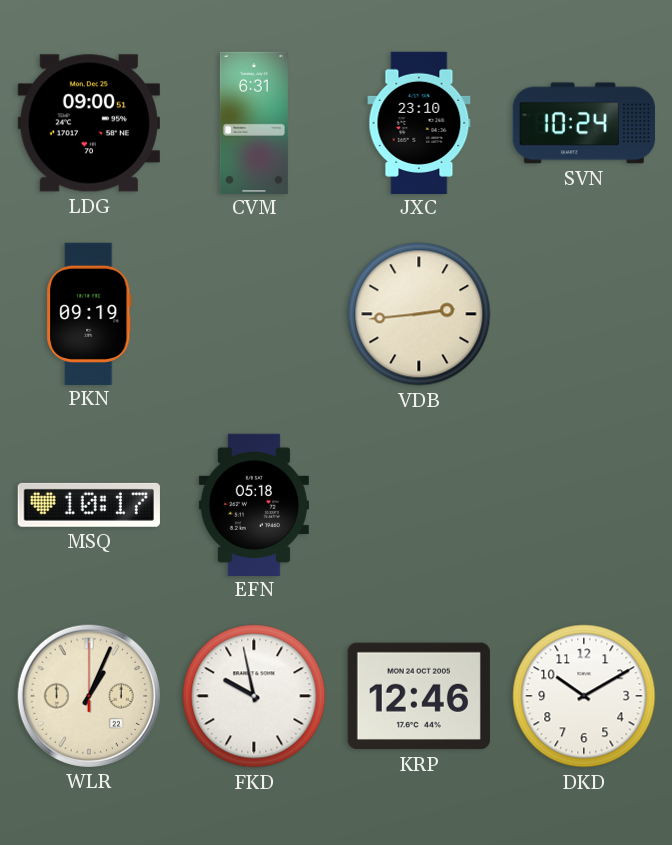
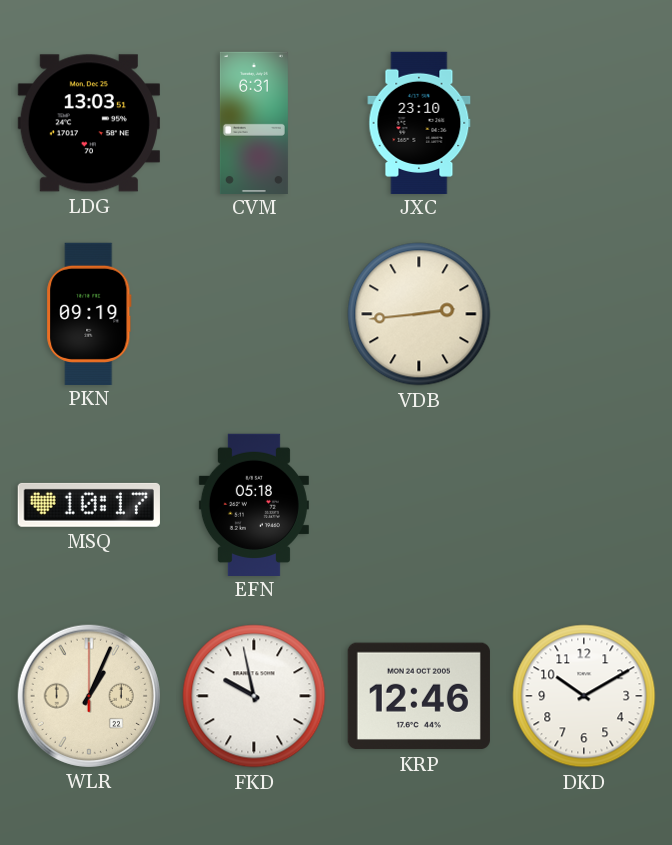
LDG: 09:00 -> 13:03 (89, 123)
SVN: 10:24 -> none (583, 123)
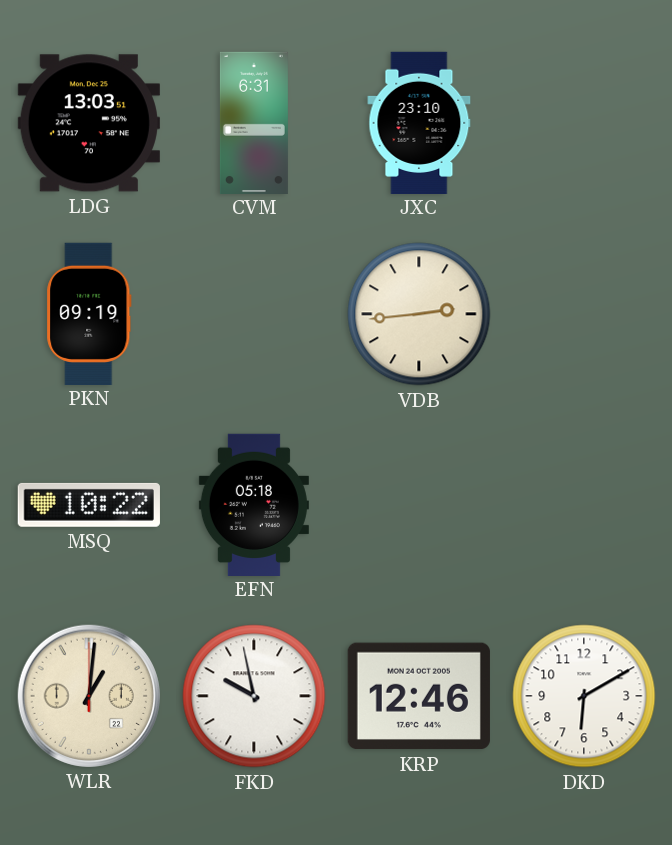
MSQ: 10:17 -> 10:22 (89, 505)
WLR: 1:04 -> 1:01 (89, 696)
DKD: 10:10 -> 6:10 (584, 696)
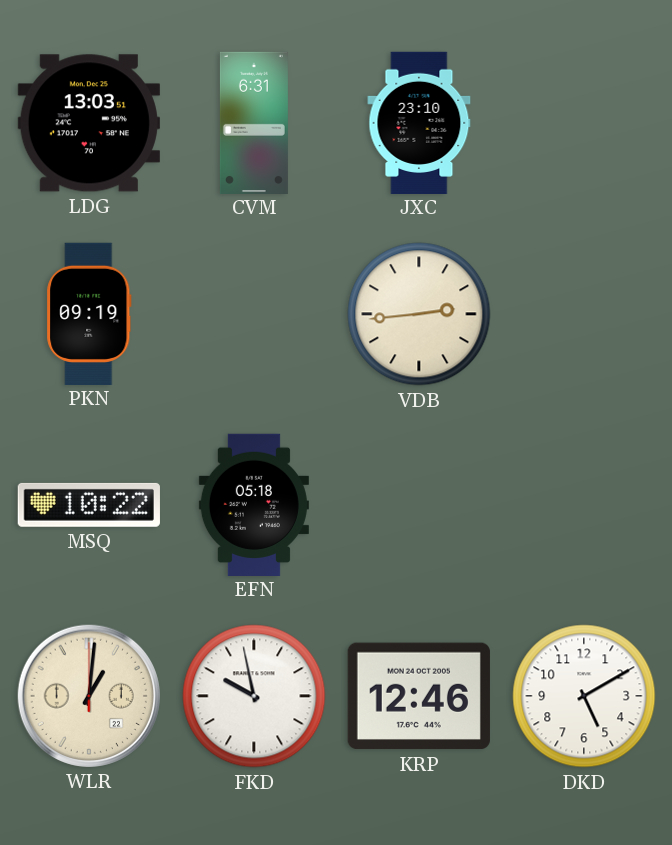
DKD: 6:10 -> 5:10 (584, 696)
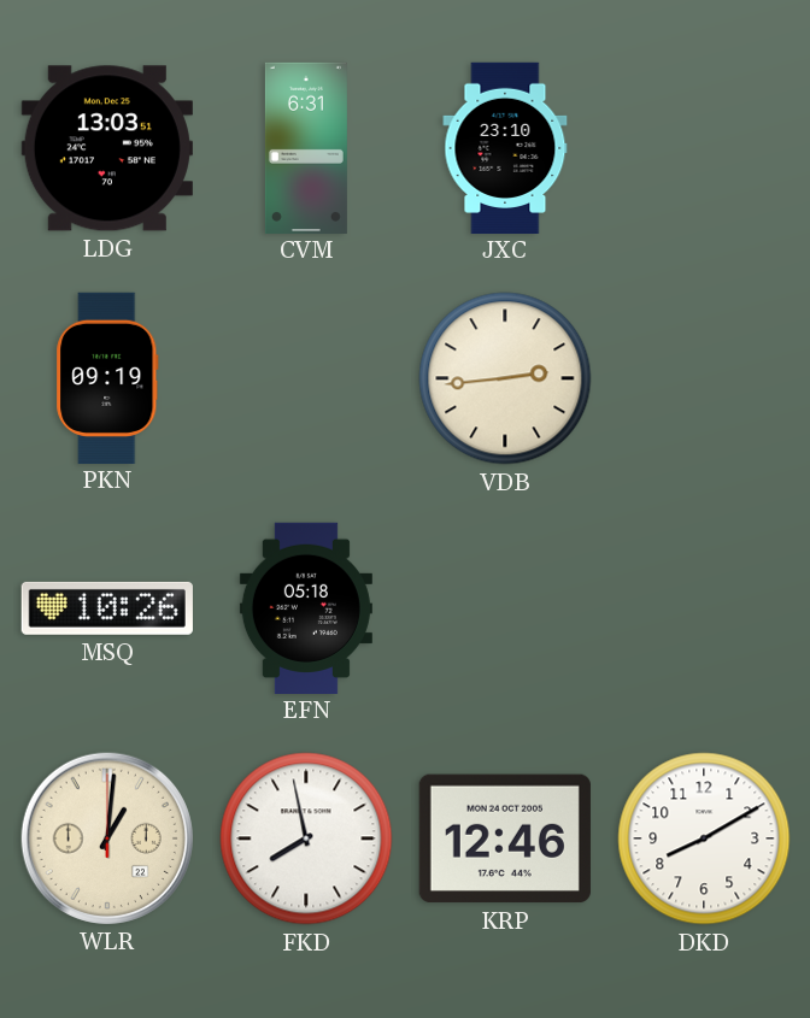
MSQ: 10:22 -> 10:26 (107, 608)
FKD: 9:58 -> 7:58 (306, 838)
DKD: 5:10 -> 8:10 (704, 838)
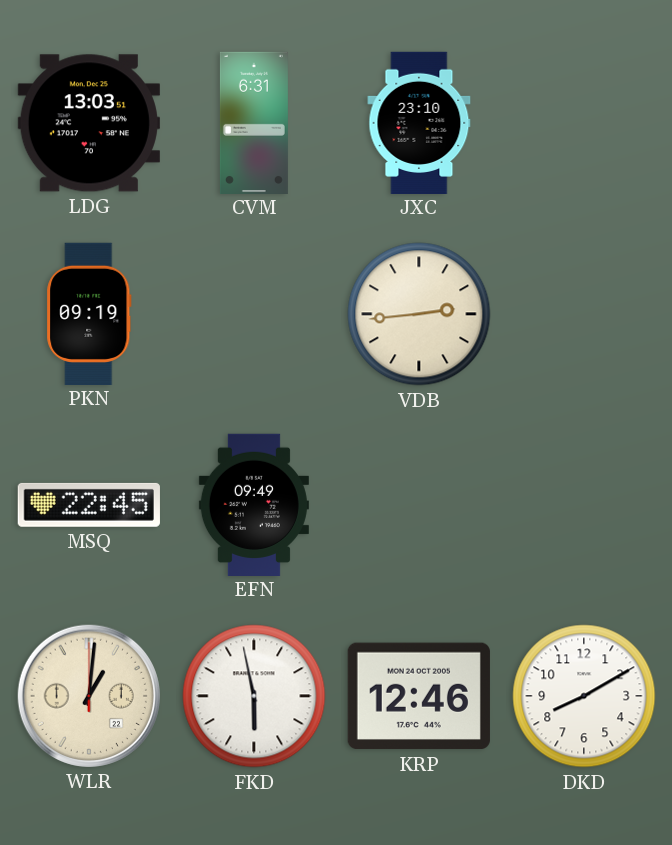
MSQ: 10:26 -> 22:45 (89, 505)
EFN: 05:18 -> 09:49 (254, 504)
FKD: 7:58 -> 5:58 (254, 696)
